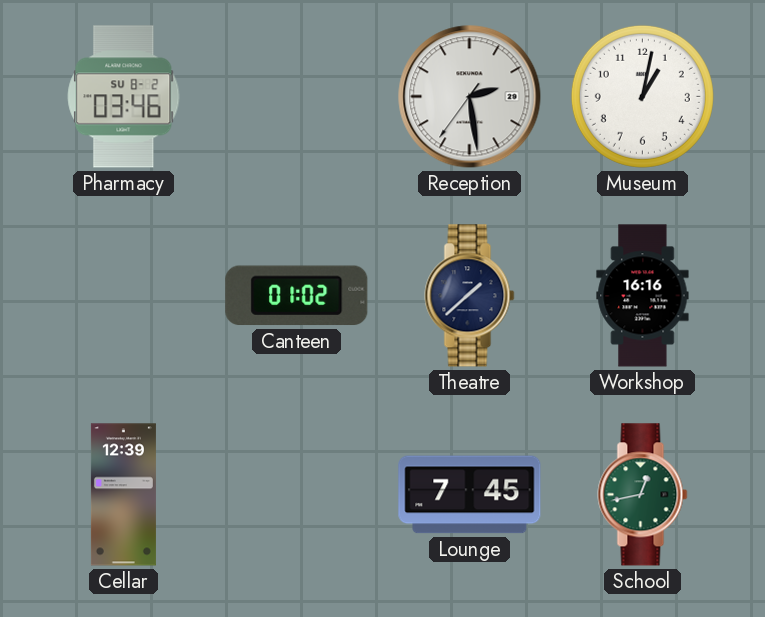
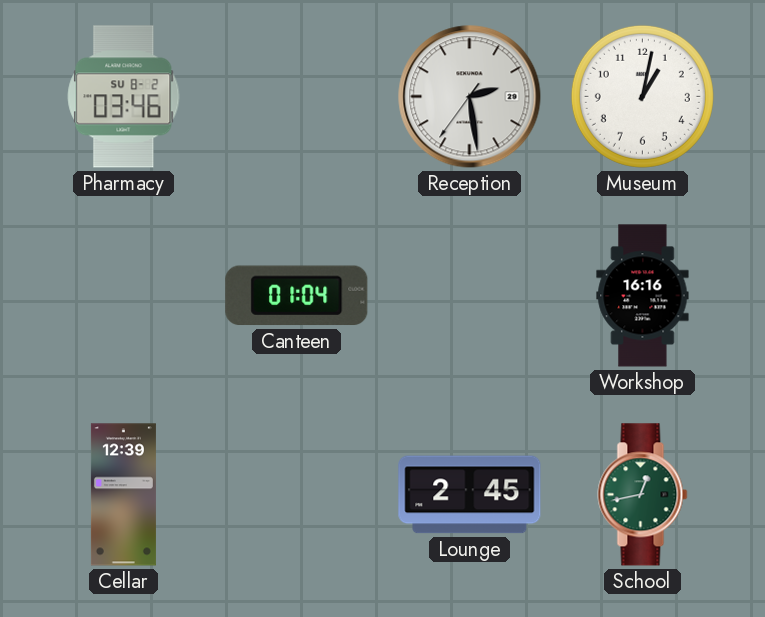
Canteen: 01:02 -> 01:04 (297, 296)
Theatre: 1:38 -> none (470, 296)
Lounge: 7:45 -> 2:45 (470, 495)
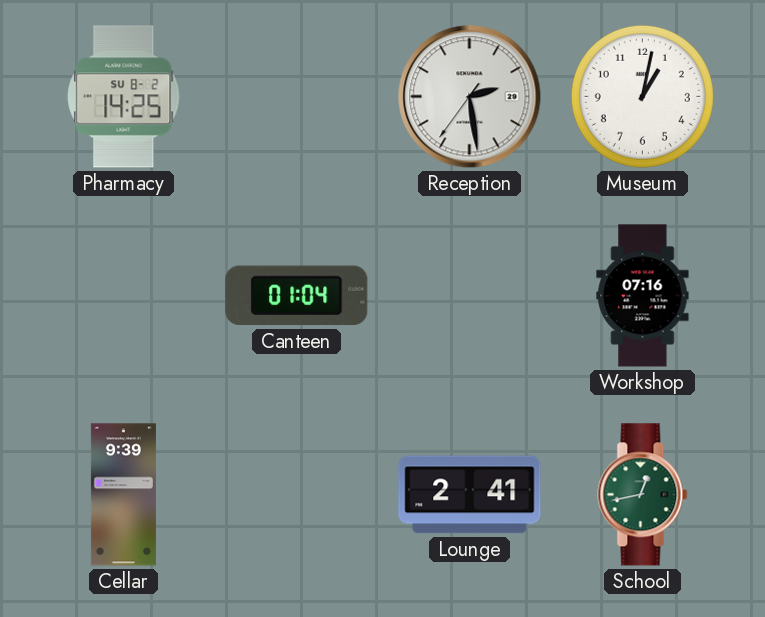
Pharmacy: 03:46 -> 14:25 (124, 97)
Workshop: 16:16 -> 07:16 (643, 296)
Cellar: 12:39 -> 9:39 (123, 495)
Lounge: 2:45 -> 2:41 (470, 495)
